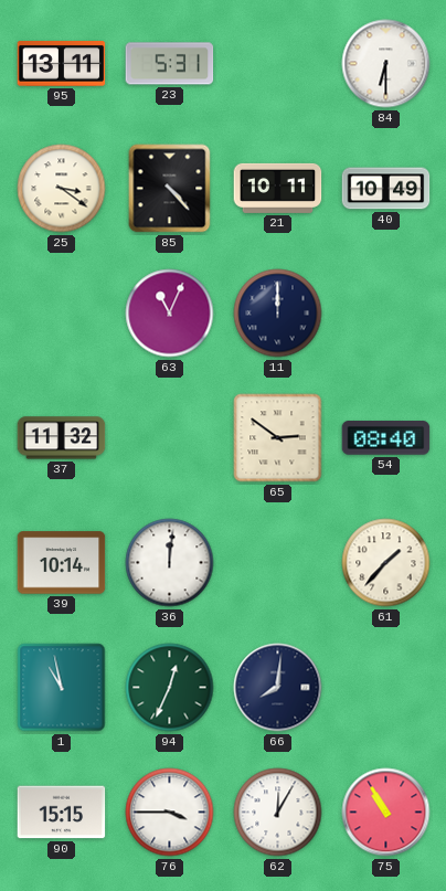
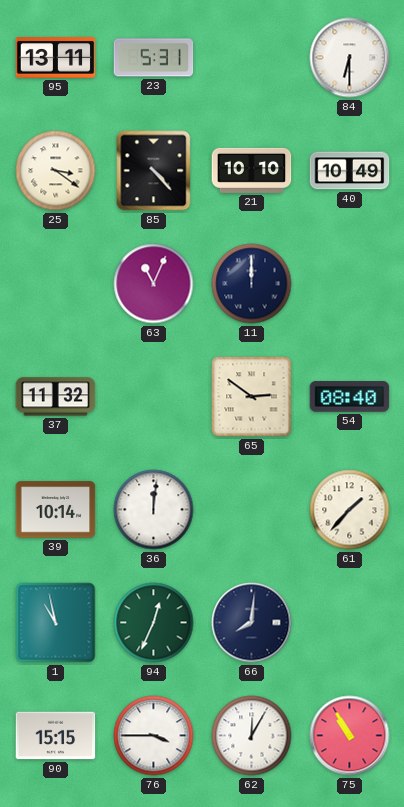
21: 10:11 -> 10:10 (252, 170)
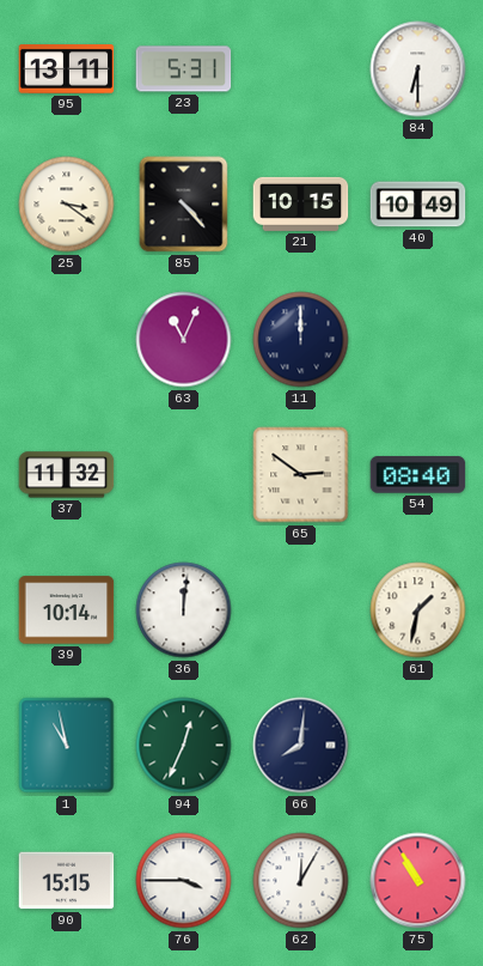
21: 10:10 -> 10:15 (301, 203)
61: 1:37 -> 1:32 (418, 610)
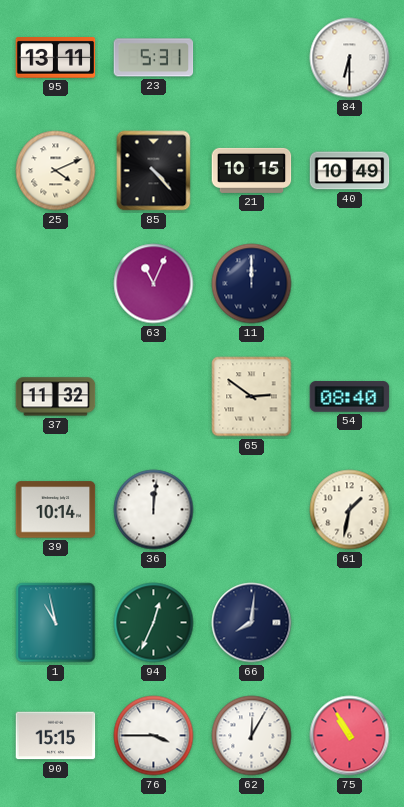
25: 3:21 -> 4:11 (56, 171)
